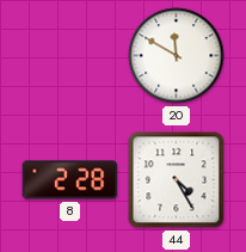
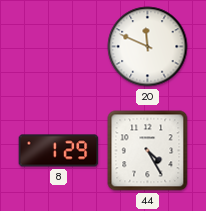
20: 11:50 -> 11:49 (148, 47)
8: 2:28 -> 1:29 (59, 151)
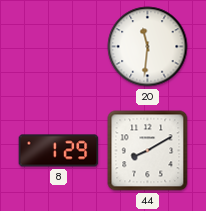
20: 11:49 -> 11:31 (148, 47)
44: 4:25 -> 8:10 (148, 151)
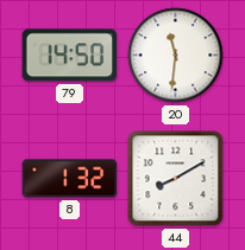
79: none -> 14:50 (70, 56)
8: 1:29 -> 1:32 (70, 179)
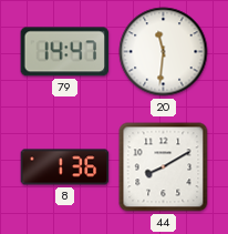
79: 14:50 -> 14:47 (65, 52)
8: 1:32 -> 1:36 (65, 167)
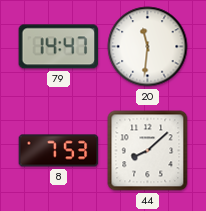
8: 1:36 -> 7:53 (59, 151)
44: 8:10 -> 8:08 (148, 151)
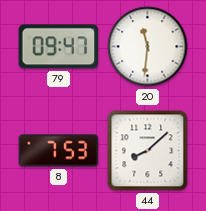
79: 14:47 -> 09:47 (59, 47)
